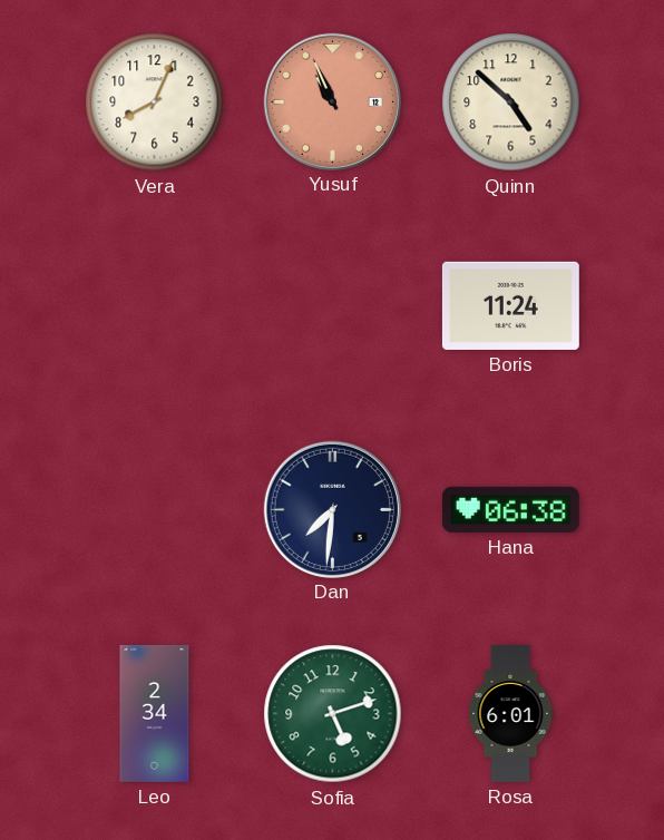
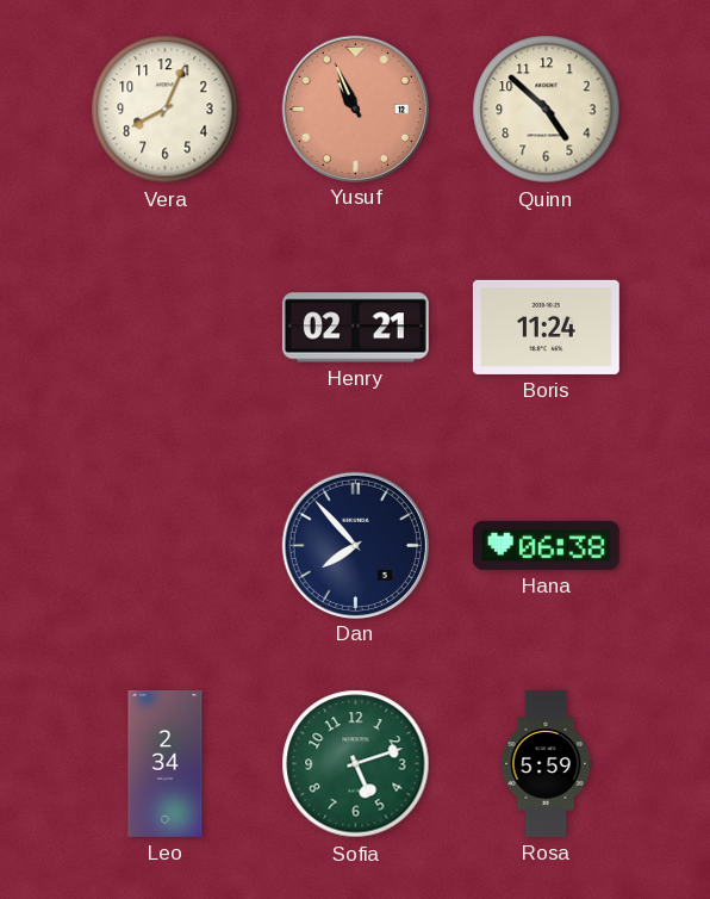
Henry: none -> 02:21 (355, 328)
Dan: 7:31 -> 7:53 (355, 545)
Rosa: 6:01 -> 5:59 (546, 764)
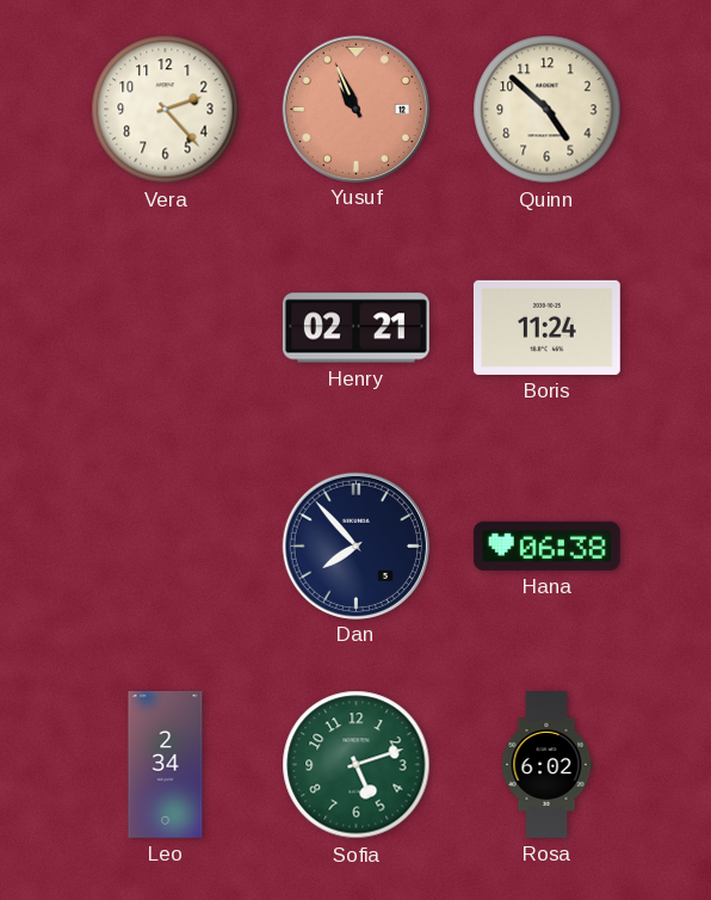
Vera: 8:04 -> 2:23 (166, 110)
Rosa: 5:59 -> 6:02 (546, 765)
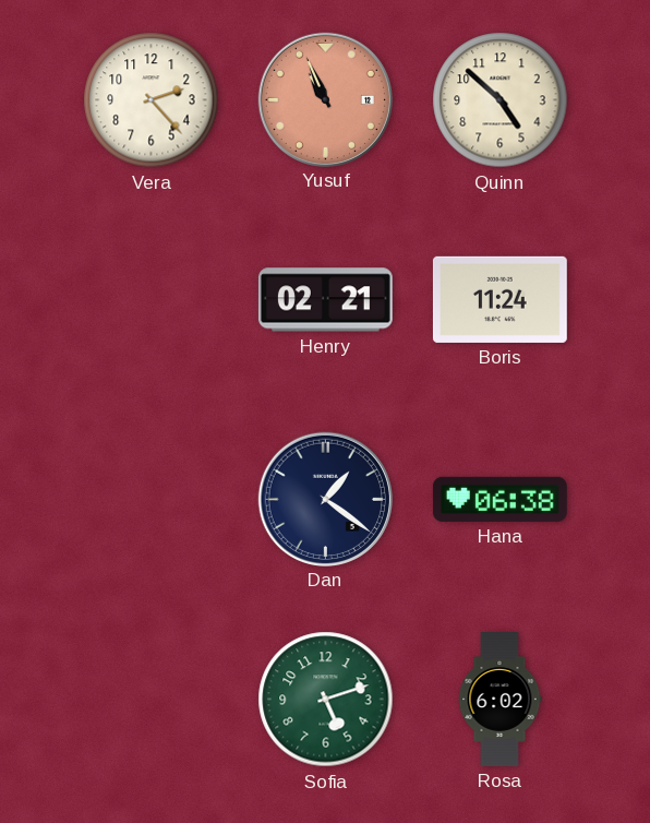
Dan: 7:53 -> 1:21 (325, 499)
Leo: 2:34 -> none (166, 764)
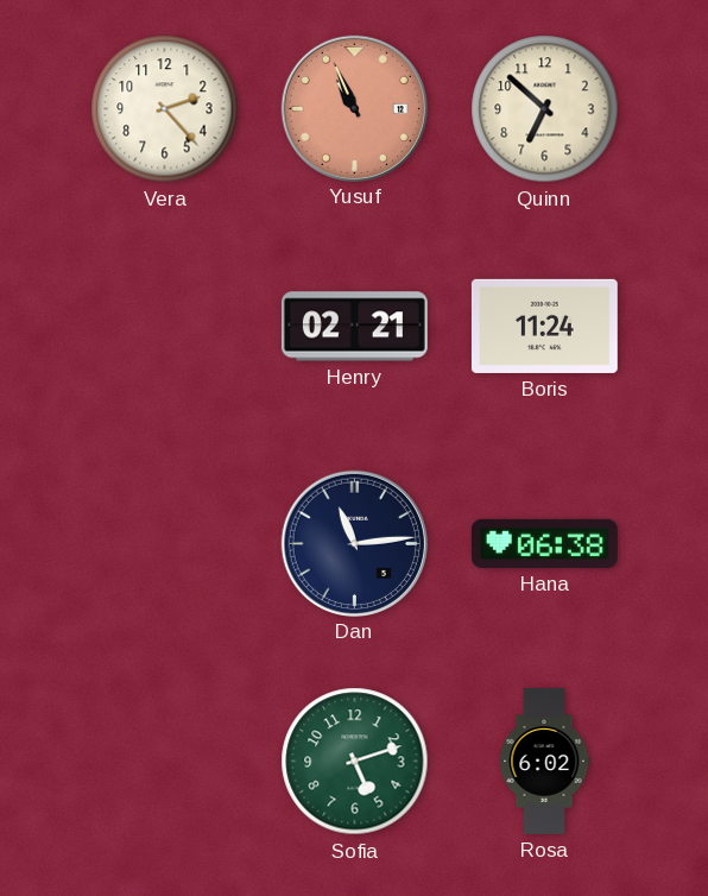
Quinn: 4:52 -> 6:52 (545, 109)
Dan: 1:21 -> 11:14 (354, 543)
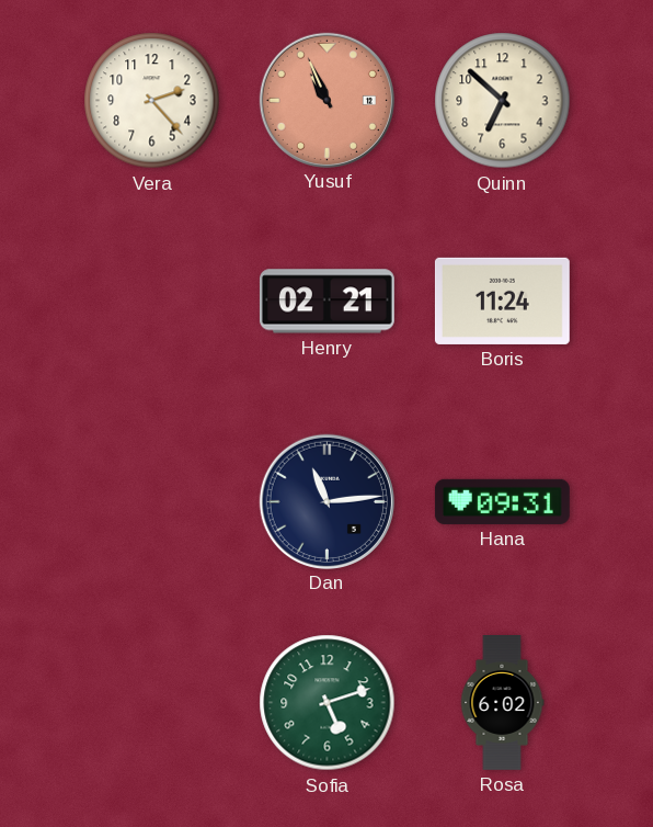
Hana: 06:38 -> 09:31 (502, 501)
